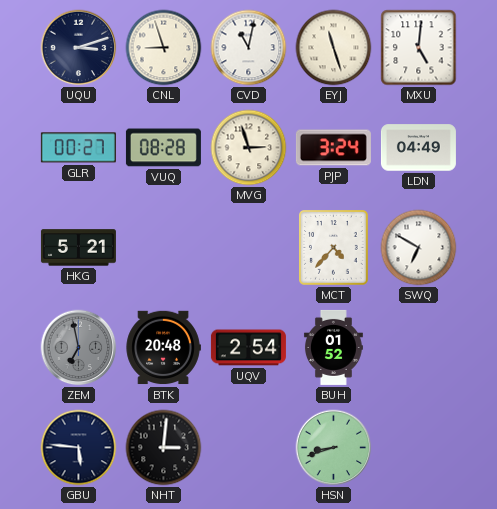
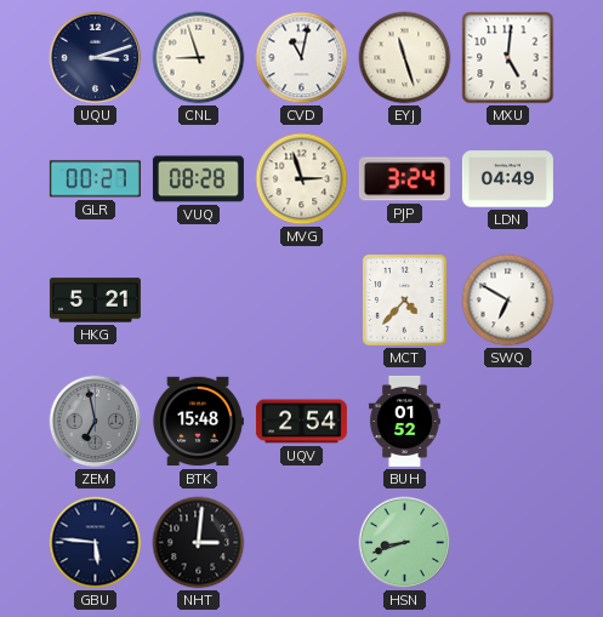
BTK: 20:48 -> 15:48 (198, 422)
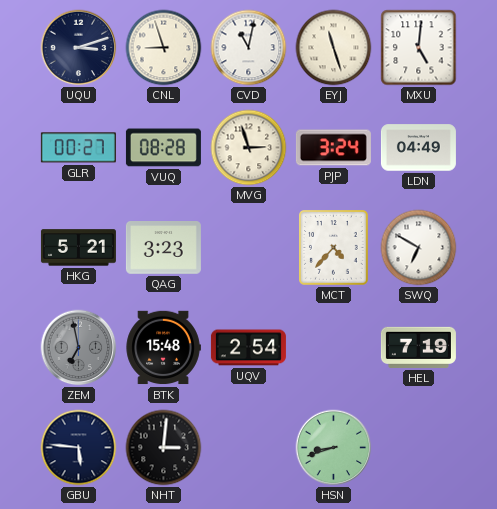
QAG: none -> 3:23 (163, 248)
BUH: 01:52 -> none (404, 421)
HEL: none -> 7:19 (418, 347)
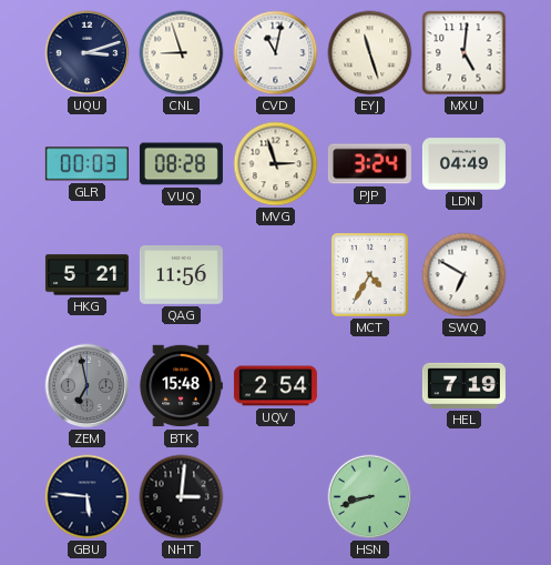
GLR: 00:27 -> 00:03 (86, 164)
QAG: 3:23 -> 11:56 (181, 275)
MCT: 4:37 -> 4:35 (370, 275)
